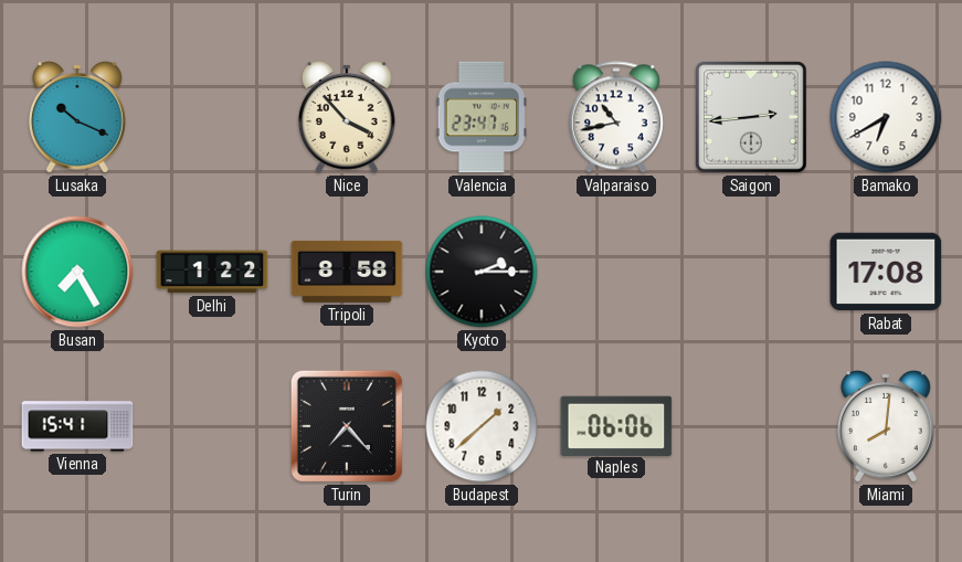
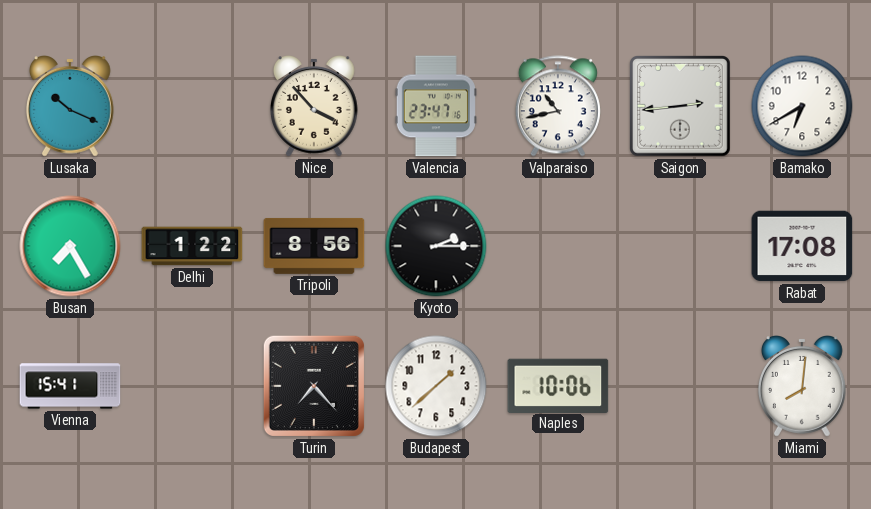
Tripoli: 8:58 -> 8:56 (314, 246)
Naples: 06:06 -> 10:06 (558, 385)
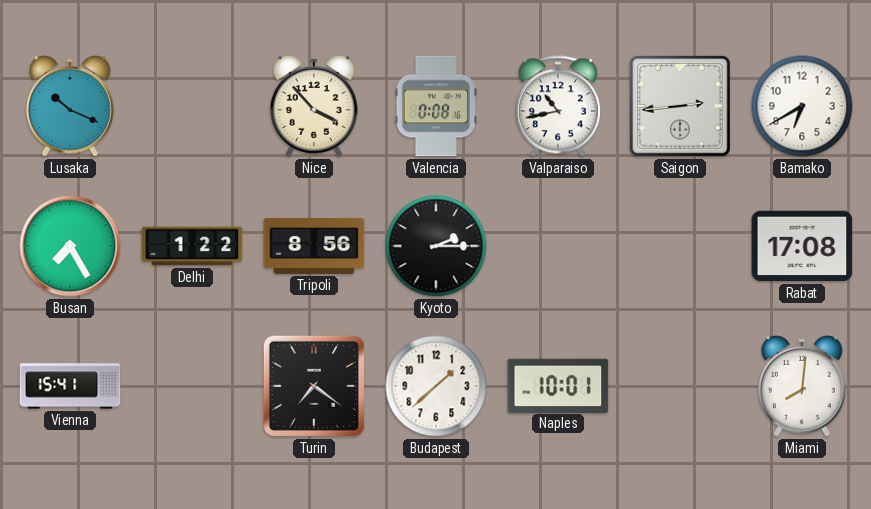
Valencia: 23:47 -> 0:08 (436, 106)
Turin: 7:23 -> 7:21 (314, 386)
Naples: 10:06 -> 10:01 (558, 385)
